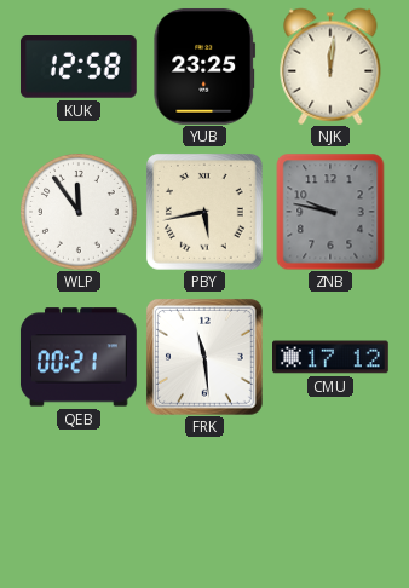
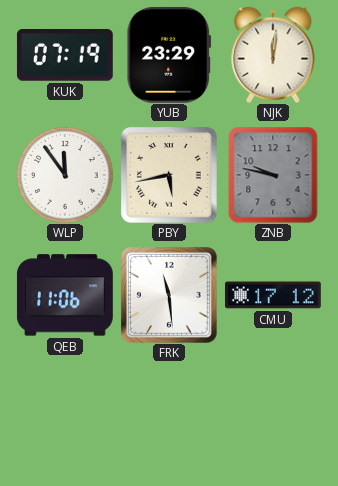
KUK: 12:58 -> 07:19 (65, 56)
YUB: 23:25 -> 23:29 (169, 55)
QEB: 00:21 -> 11:06 (65, 295)
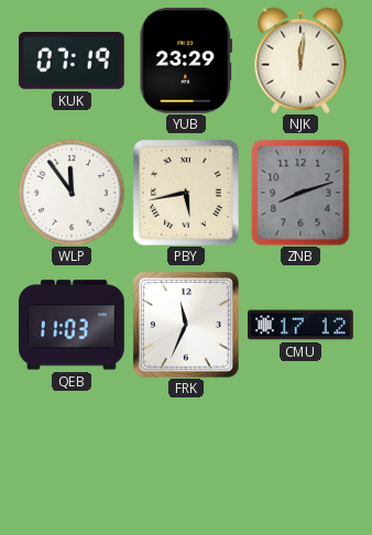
ZNB: 9:47 -> 8:12 (300, 193)
QEB: 11:06 -> 11:03 (72, 325)
FRK: 11:29 -> 11:34 (186, 325)
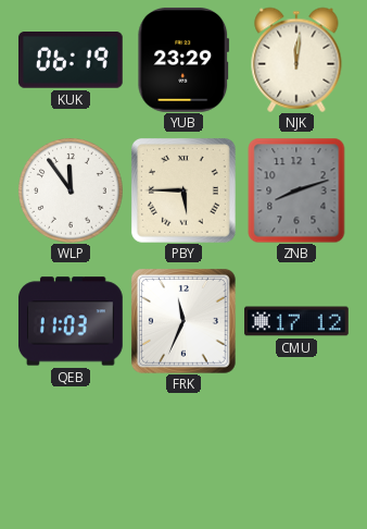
KUK: 07:19 -> 06:19 (71, 61)
PBY: 5:43 -> 5:45 (184, 190)
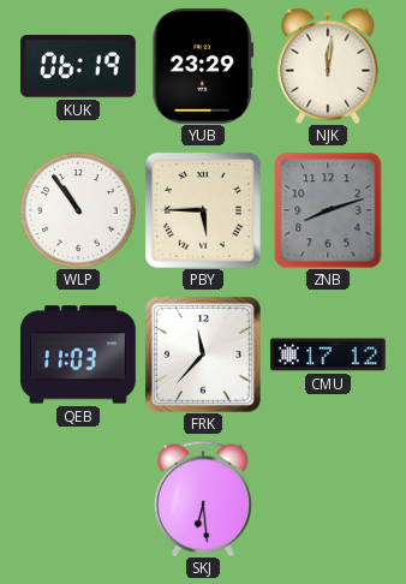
WLP: 11:54 -> 10:54 (78, 210)
FRK: 11:34 -> 11:37 (203, 354)
SKJ: none -> 6:29 (203, 499)
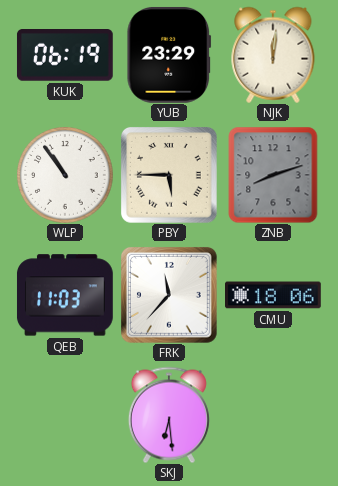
CMU: 17:12 -> 18:06 (274, 295)
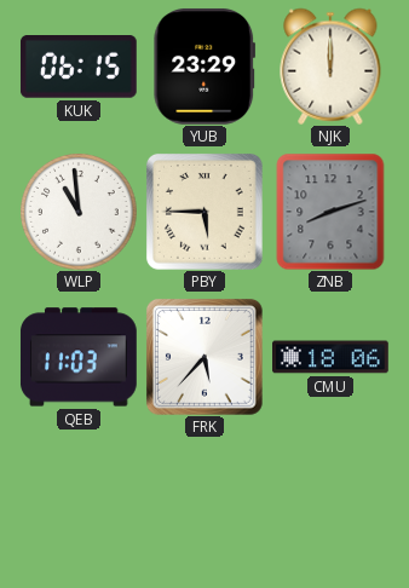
KUK: 06:19 -> 06:15 (79, 68)
NJK: 12:01 -> 12:00 (330, 67)
WLP: 10:54 -> 10:59 (79, 212)
FRK: 11:37 -> 5:37 (204, 357)
SKJ: 6:29 -> none (169, 415)
